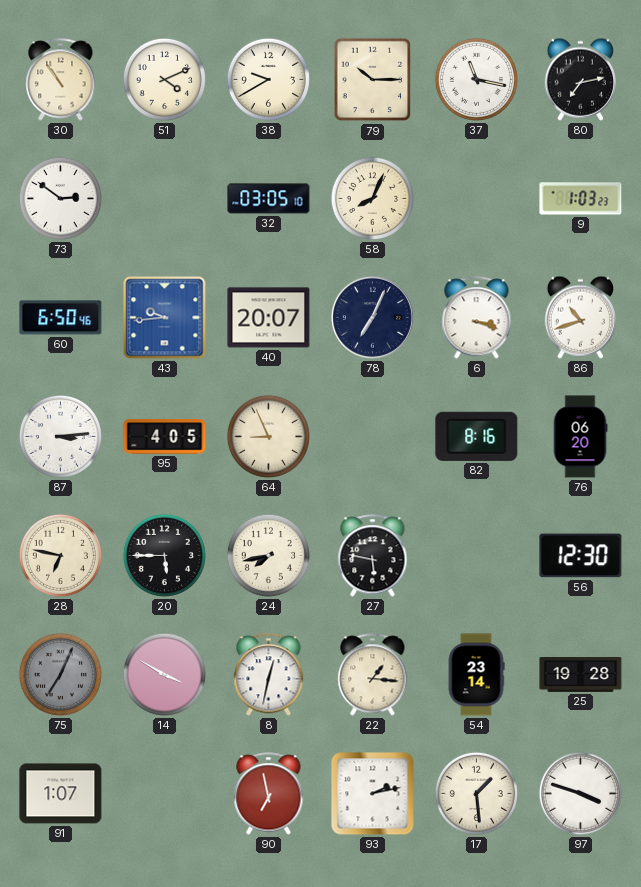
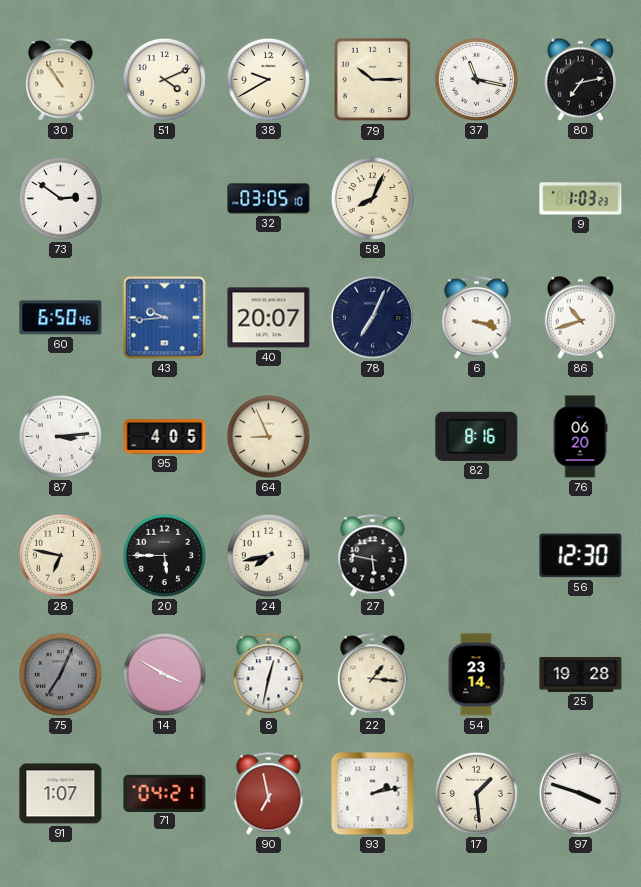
71: none -> 04:21 (165, 793)
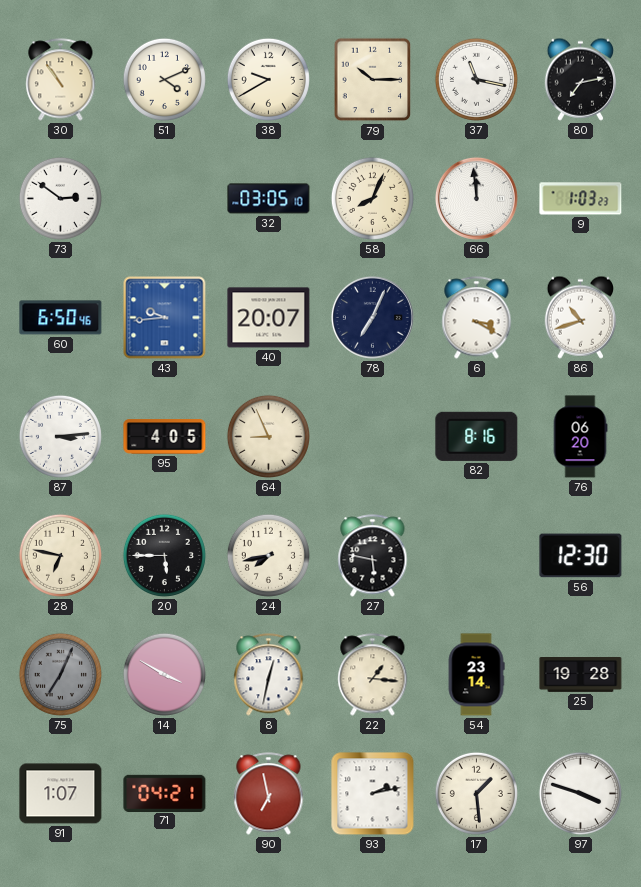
66: none -> 11:59 (476, 198)
6: 3:18 -> 3:20 (477, 318)
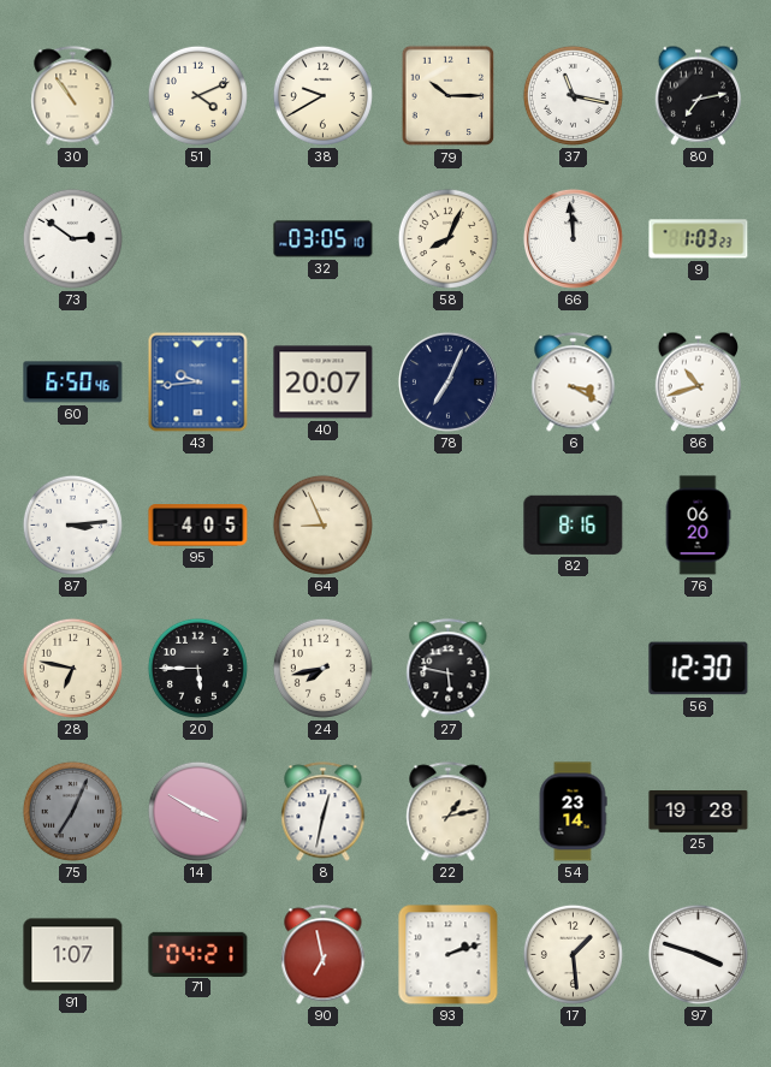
22: 1:16 -> 1:13 (449, 812)
93: 2:13 -> 2:12 (449, 955)
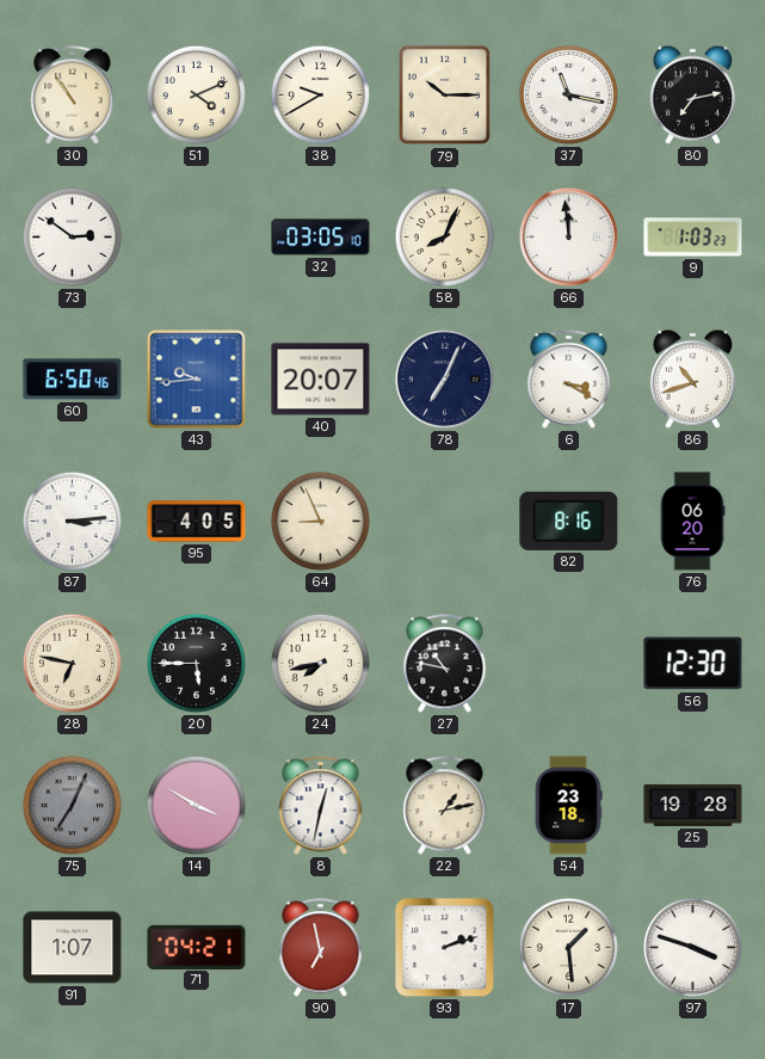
27: 5:47 -> 10:47 (445, 664)
54: 23:14 -> 23:18 (568, 806)
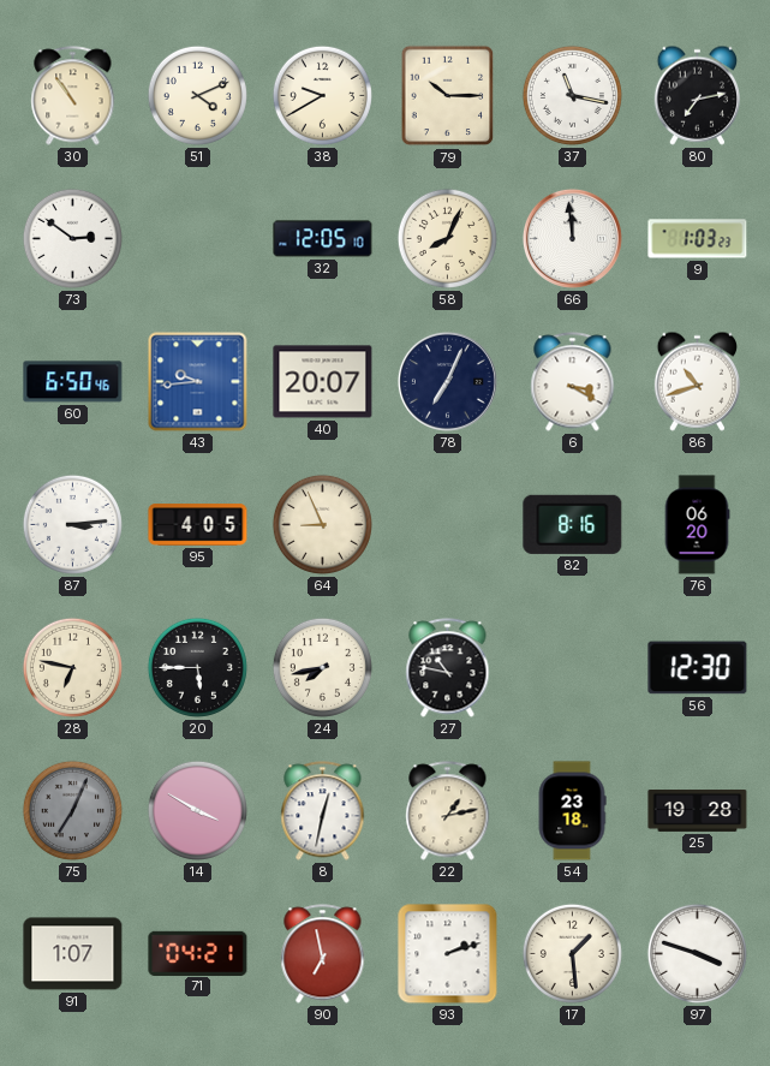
32: 03:05 -> 12:05 (323, 239)
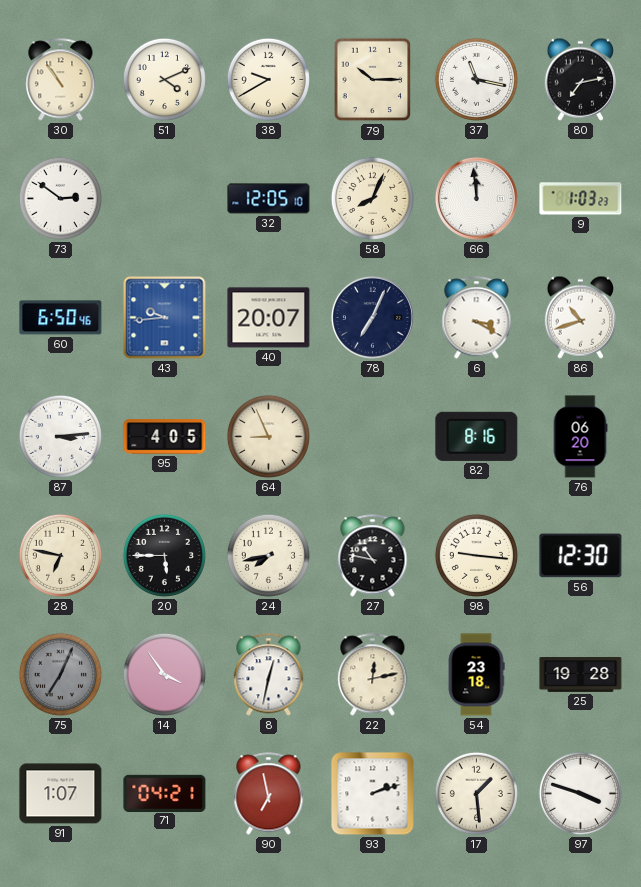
98: none -> 9:16 (476, 555)
14: 3:50 -> 3:54 (164, 674)
22: 1:13 -> 12:13 (373, 675)
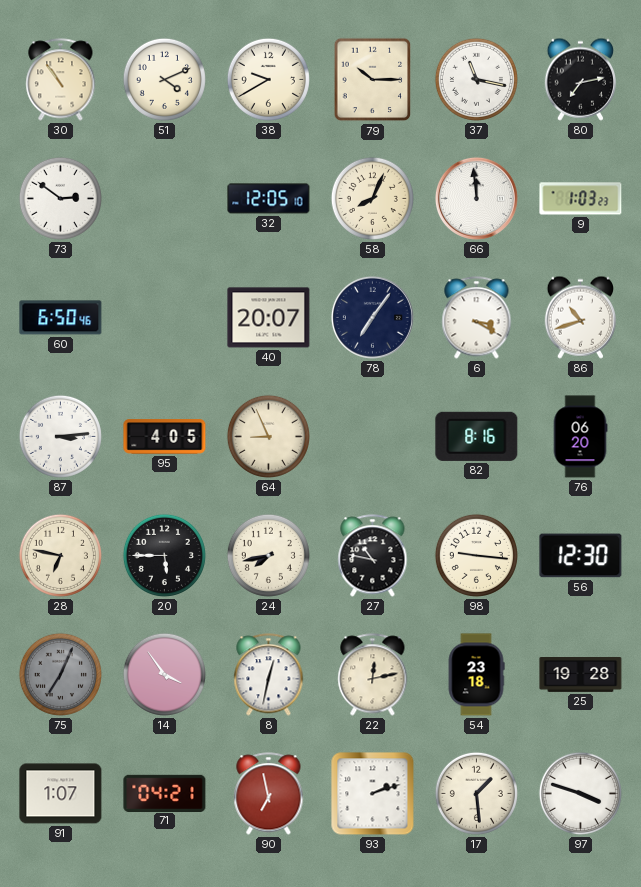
43: 9:44 -> none (165, 318)
78: 7:04 -> 7:06 (372, 317)
